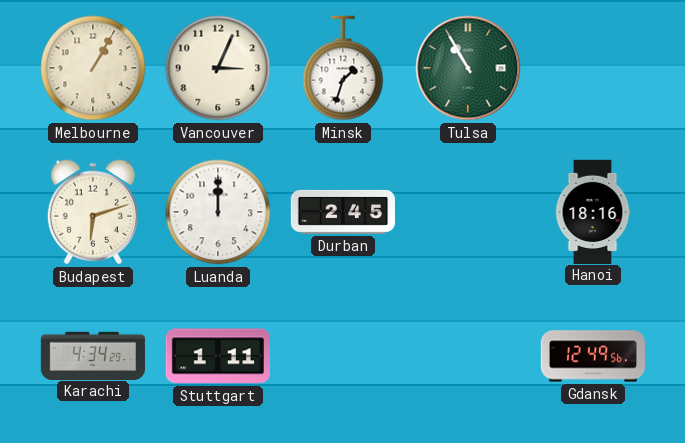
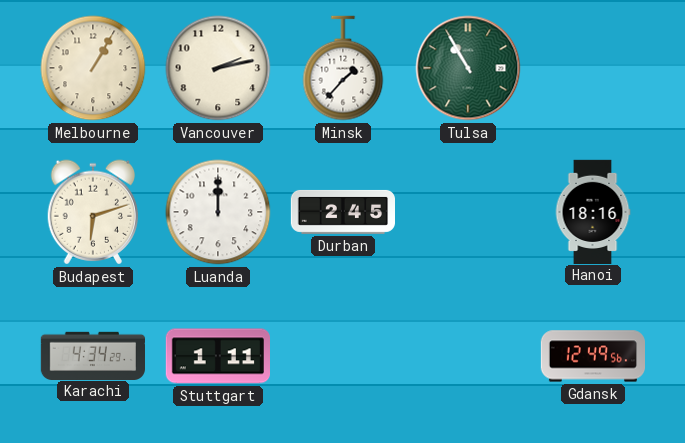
Vancouver: 3:04 -> 2:13 (218, 68)
Minsk: 1:33 -> 1:37 (343, 68)
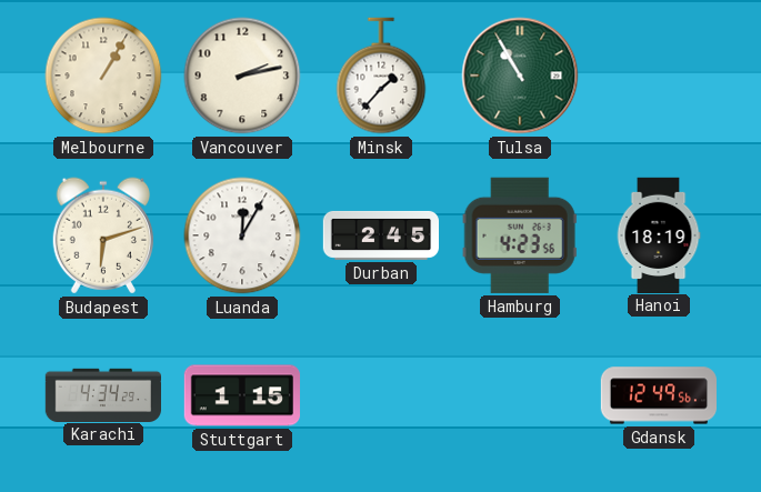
Luanda: 12:00 -> 12:05 (242, 235)
Hamburg: none -> 4:23 (520, 235)
Hanoi: 18:16 -> 18:19 (659, 234)
Stuttgart: 1:11 -> 1:15 (241, 395)
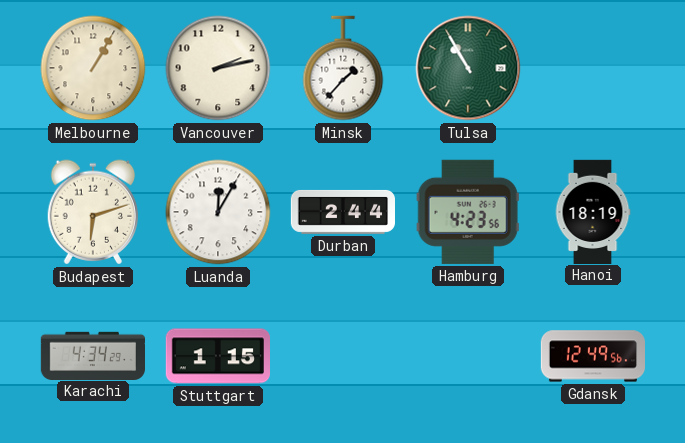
Durban: 2:45 -> 2:44 (342, 212)
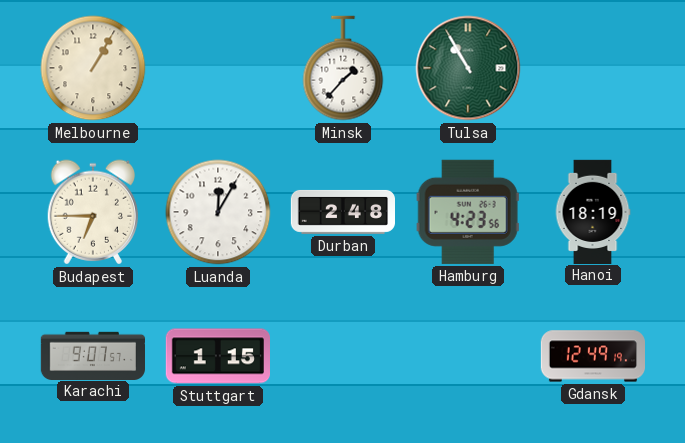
Vancouver: 2:13 -> none (218, 68)
Budapest: 6:12 -> 6:45 (93, 212)
Durban: 2:44 -> 2:48 (342, 212)
Karachi: 4:34 -> 9:07 (92, 355)
Gdansk: 12:49:56 -> 12:49:19 (593, 356)
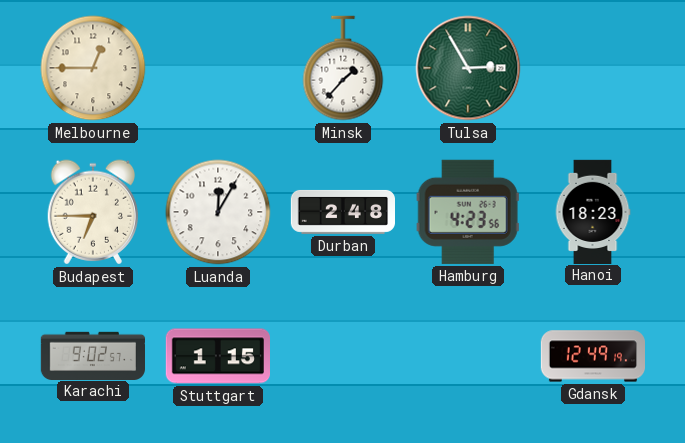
Melbourne: 1:05 -> 12:45 (93, 68)
Tulsa: 10:55 -> 2:55 (468, 68)
Hanoi: 18:19 -> 18:23 (593, 211)
Karachi: 9:07 -> 9:02 (92, 355)
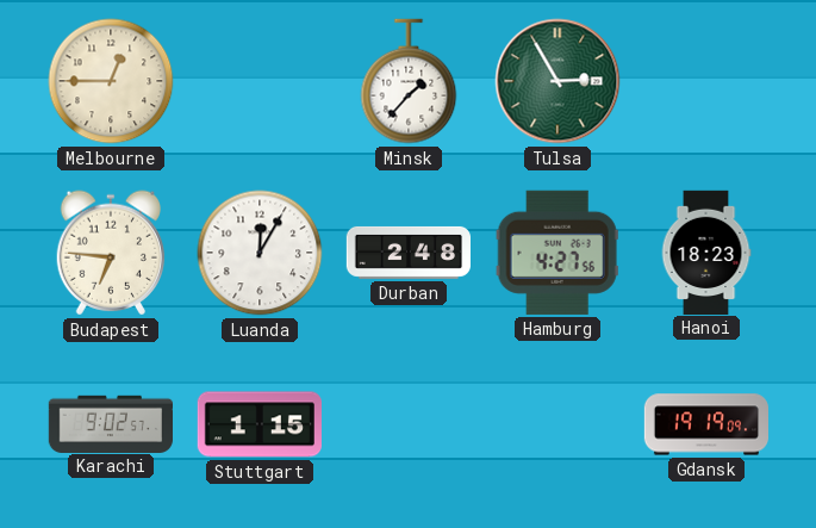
Budapest: 6:45 -> 6:46 (111, 253)
Hamburg: 4:23 -> 4:27 (558, 253)
Gdansk: 12:49 -> 19:19 (706, 424)
